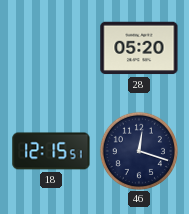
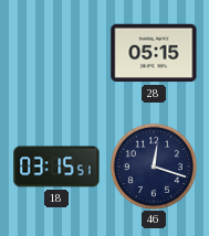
28: 05:20 -> 05:15 (154, 53)
18: 12:15 -> 03:15 (56, 167)
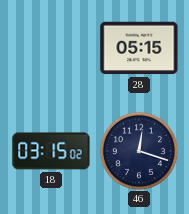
18: 03:15:51 -> 03:15:02 (51, 151)
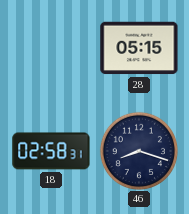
18: 03:15 -> 02:58 (51, 151)
46: 12:18 -> 8:18 (139, 151)
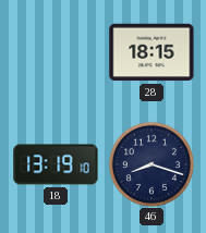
28: 05:15 -> 18:15 (152, 52)
18: 02:58 -> 13:19 (56, 164)
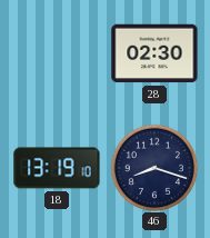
28: 18:15 -> 02:30 (154, 53)
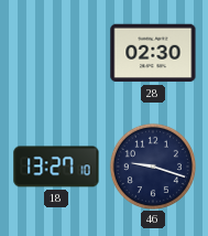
18: 13:19 -> 13:27 (56, 167)
46: 8:18 -> 9:18 (153, 167)
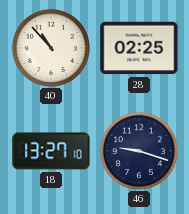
40: none -> 10:53 (51, 48)
28: 02:30 -> 02:25 (139, 48)
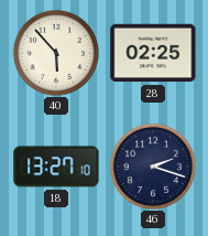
40: 10:53 -> 5:53 (56, 53)
46: 9:18 -> 2:18 (153, 167)
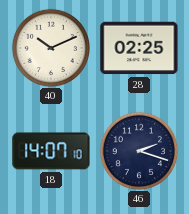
40: 5:53 -> 10:11 (51, 48)
18: 13:27 -> 14:07 (51, 151)
